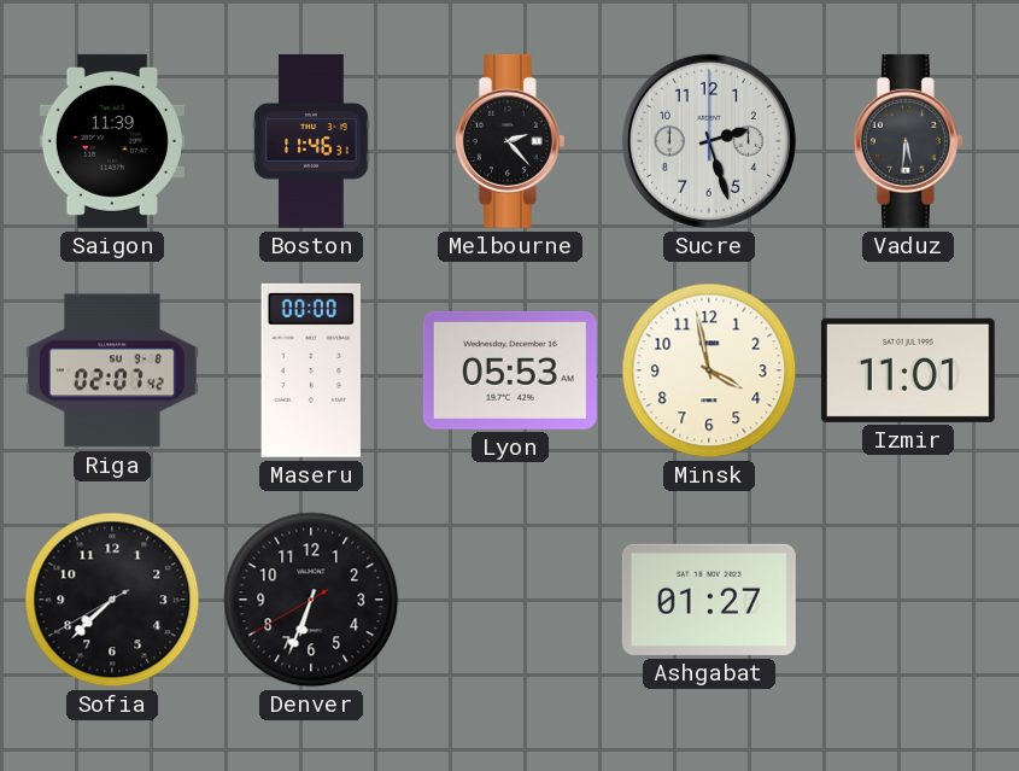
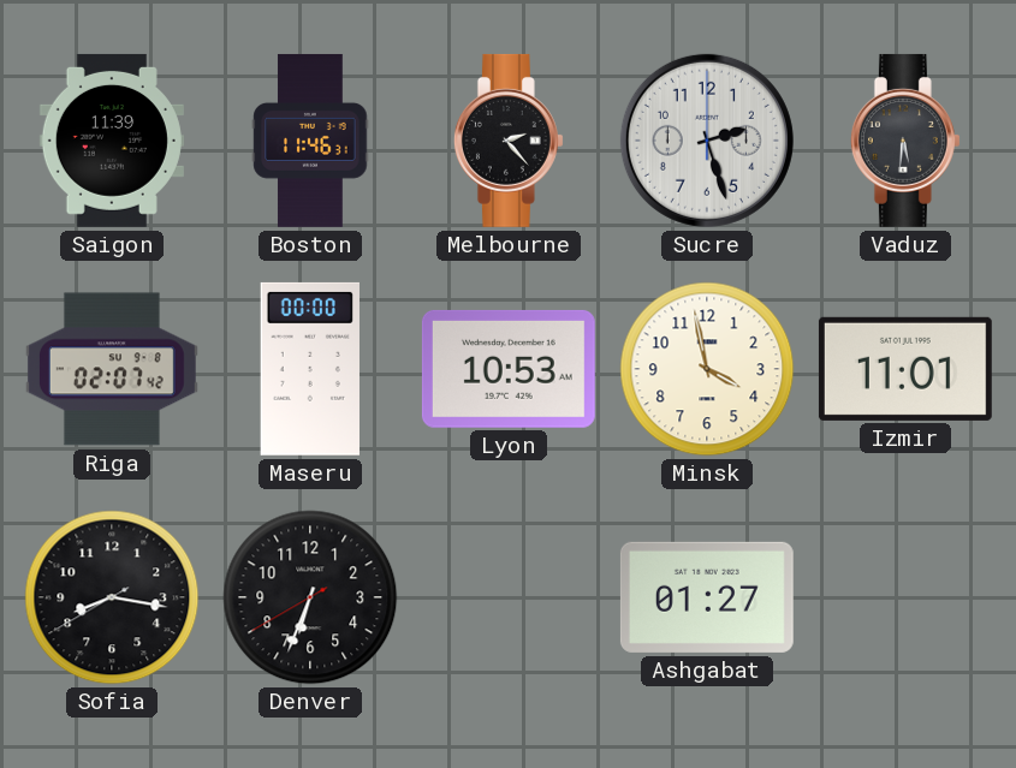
Lyon: 05:53 -> 10:53 (509, 369)
Sofia: 7:37 -> 8:16 (112, 597)
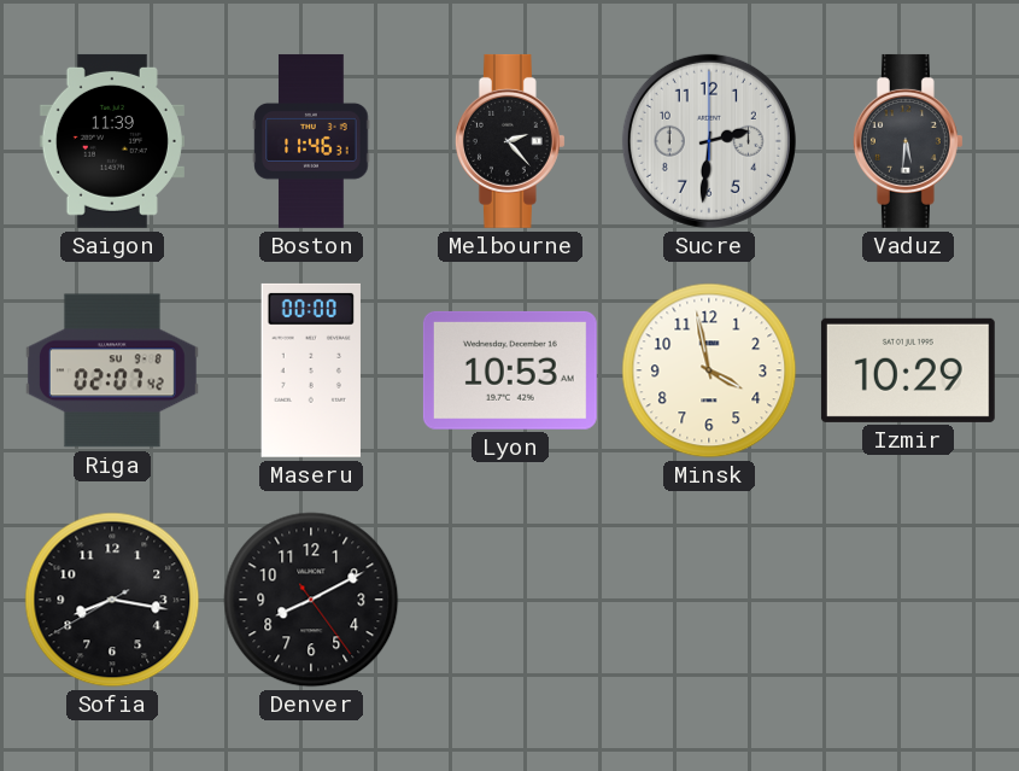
Sucre: 2:27 -> 2:31 (709, 141)
Izmir: 11:01 -> 10:29 (908, 370)
Denver: 6:33 -> 8:10 (311, 600)
Ashgabat: 01:27 -> none (707, 597)
